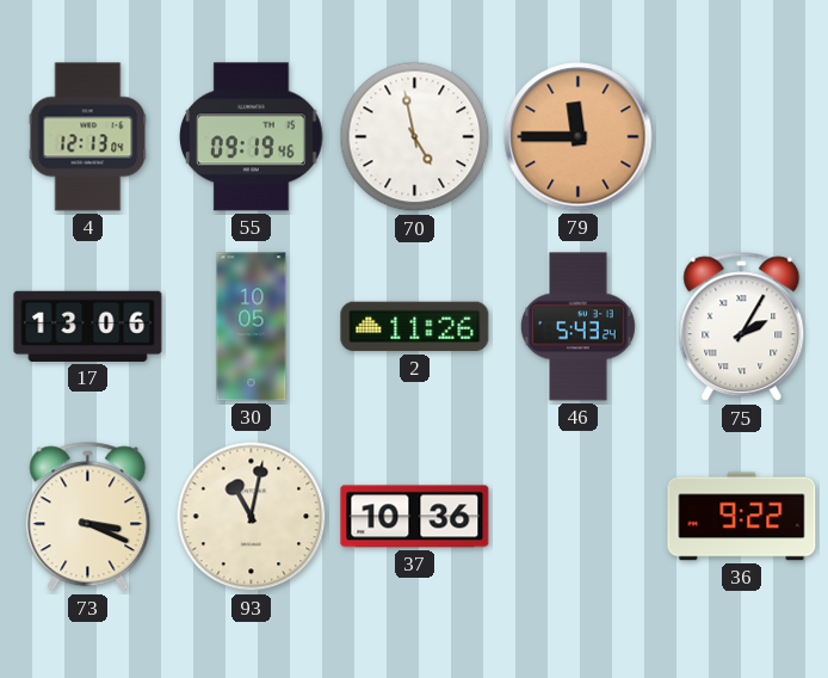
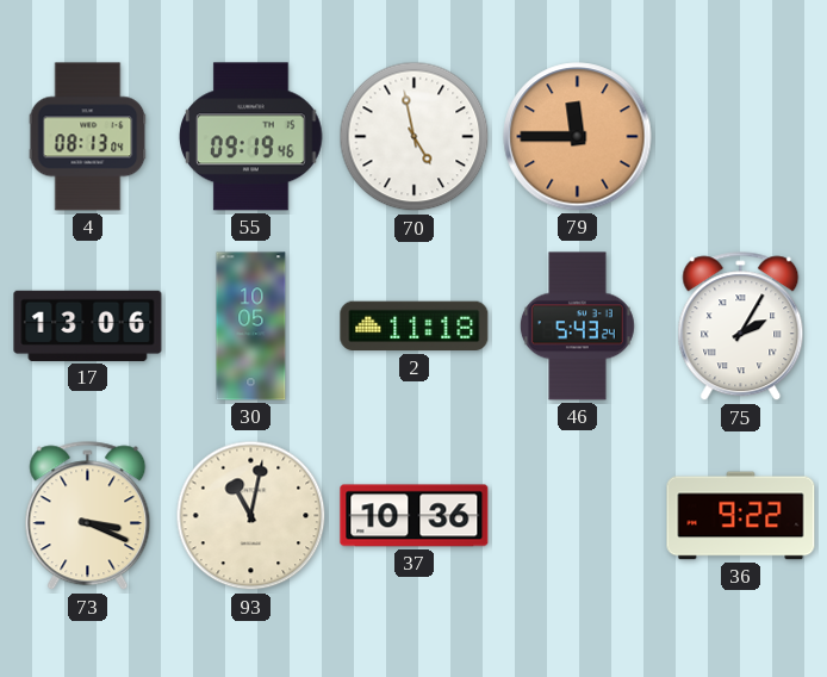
4: 12:13 -> 08:13 (88, 137)
2: 11:26 -> 11:18 (415, 327)
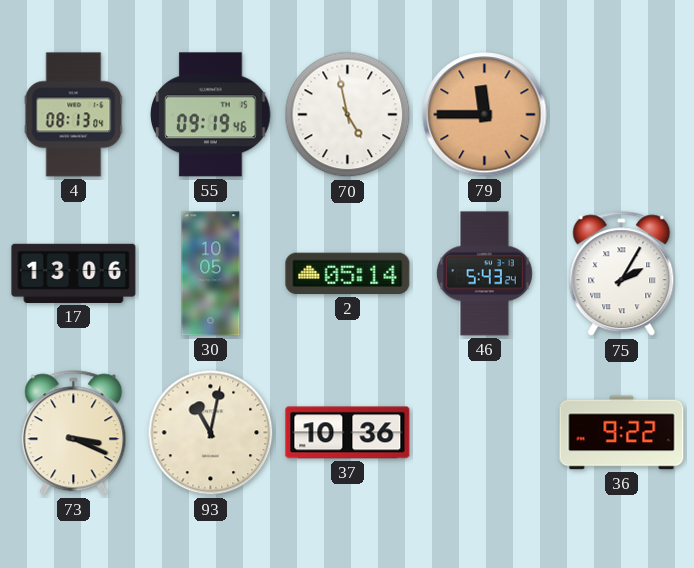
2: 11:18 -> 05:14 (348, 274)
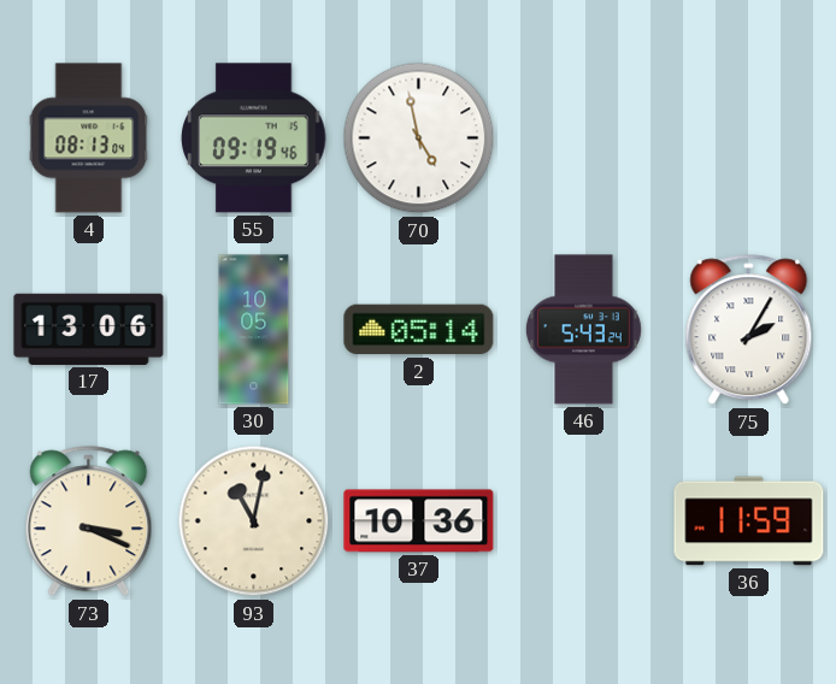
79: 11:45 -> none (485, 115)
36: 9:22 -> 11:59 (749, 521)
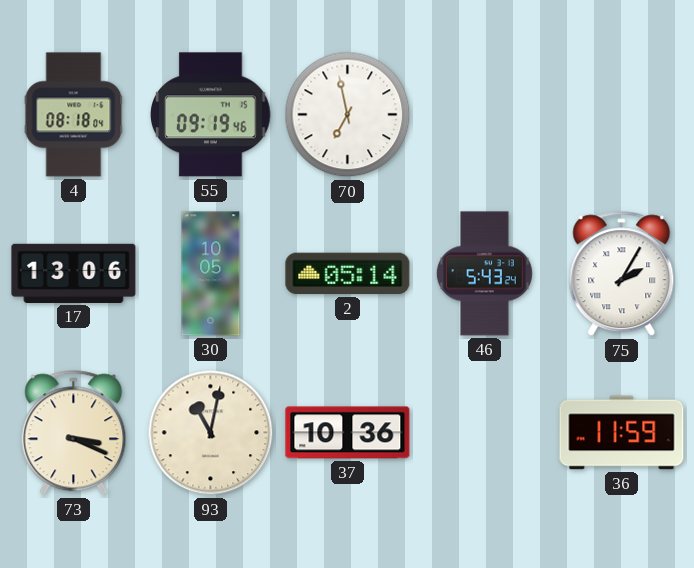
4: 08:13 -> 08:18 (74, 115)
70: 4:58 -> 6:58 (348, 115)
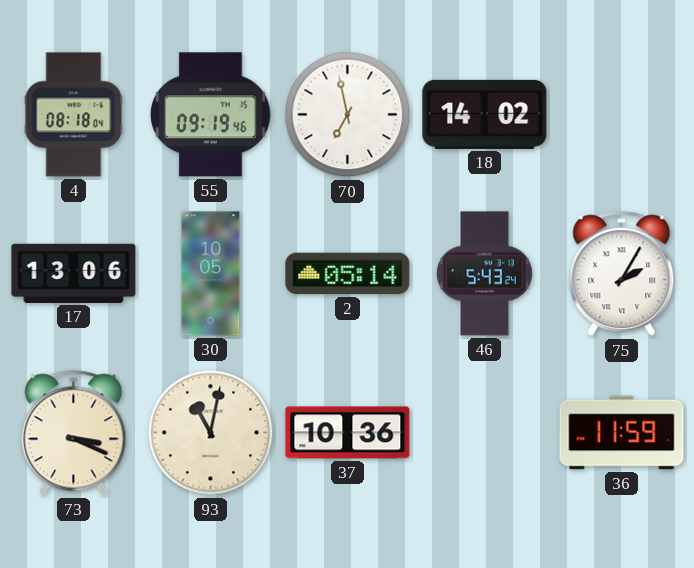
18: none -> 14:02 (485, 114)
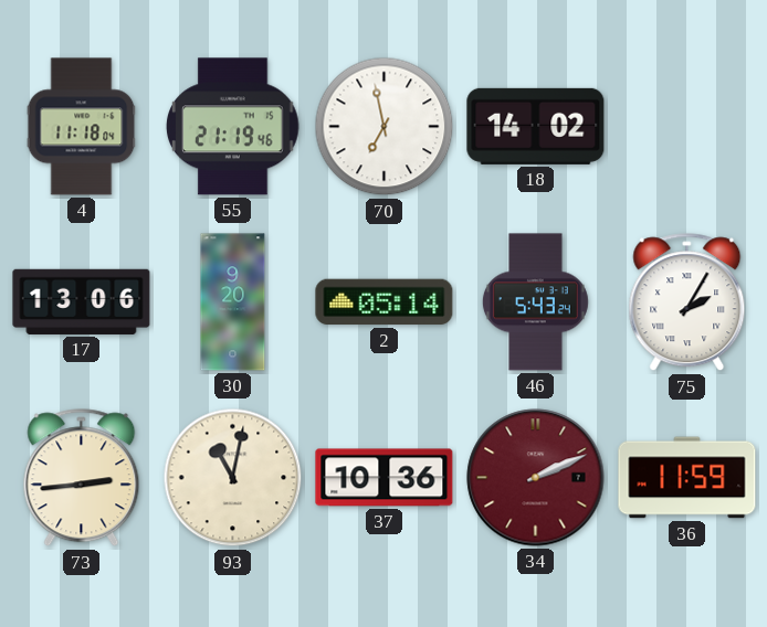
4: 08:18 -> 11:18 (82, 127)
55: 09:19 -> 21:19 (233, 127)
30: 10:05 -> 9:20 (233, 302)
73: 3:19 -> 2:44 (82, 478)
34: none -> 2:11 (536, 478)
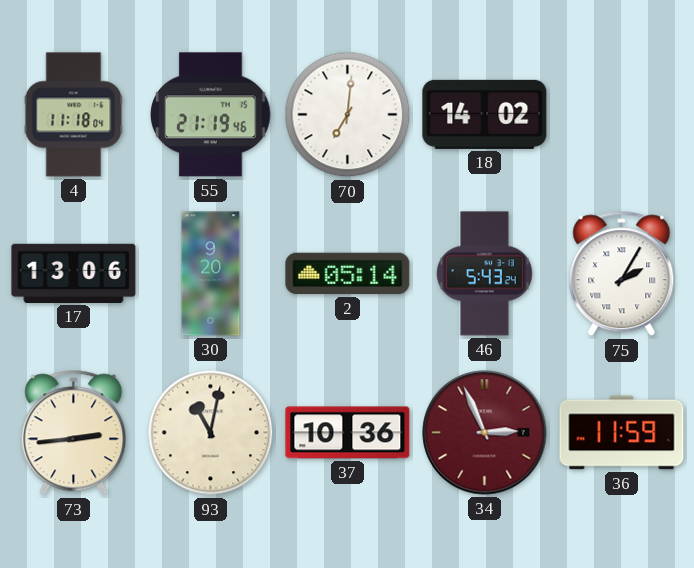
70: 6:58 -> 7:01 (348, 115)
34: 2:11 -> 2:56 (485, 433)
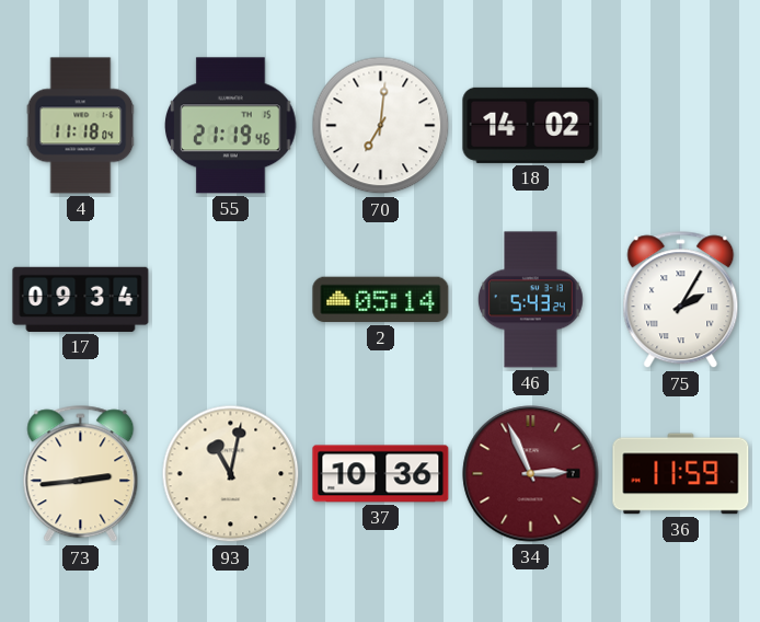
17: 13:06 -> 09:34 (81, 299)
30: 9:20 -> none (211, 274)
